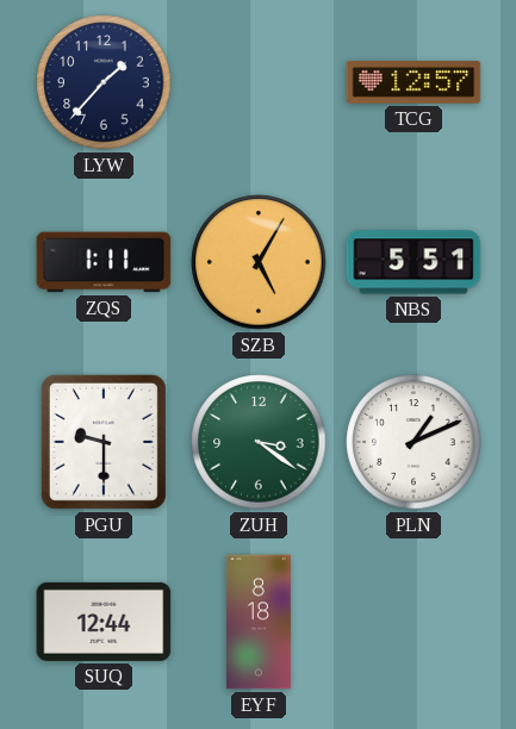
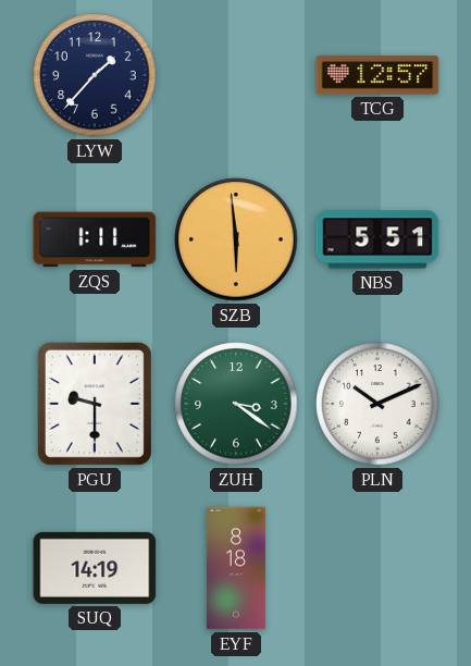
SZB: 5:05 -> 5:59 (236, 239)
PLN: 1:11 -> 10:11 (377, 404)
SUQ: 12:44 -> 14:19 (95, 568)
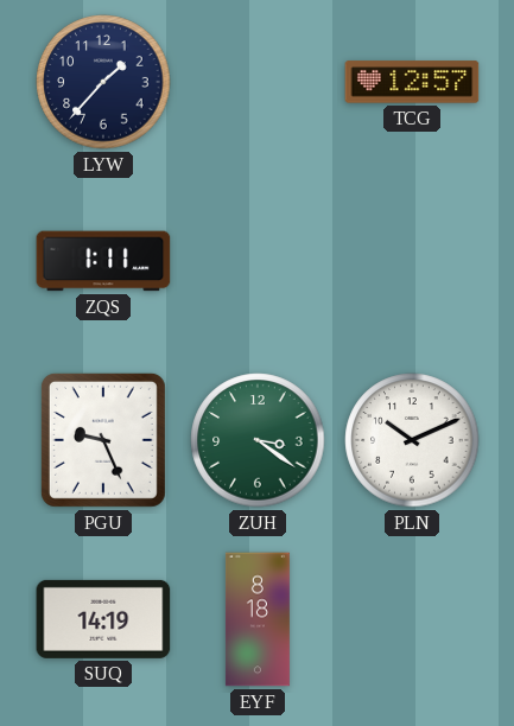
SZB: 5:59 -> none (236, 239)
NBS: 5:51 -> none (377, 239)
PGU: 9:30 -> 9:26 (103, 440)
